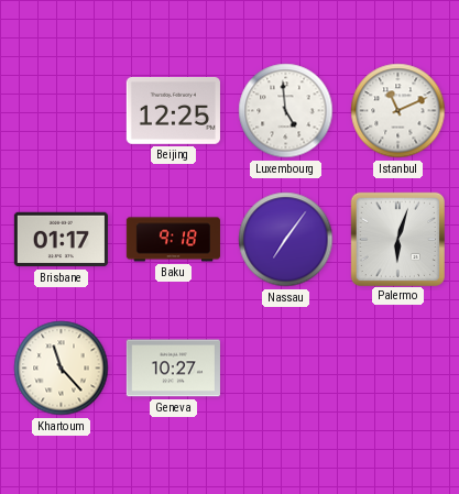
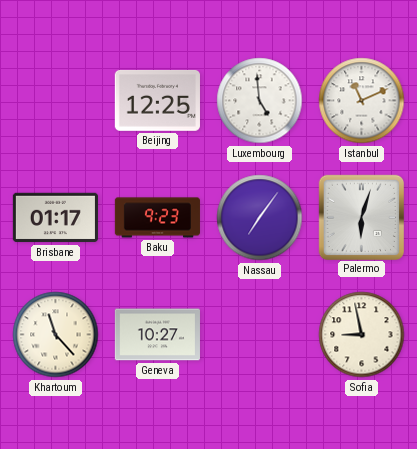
Baku: 9:18 -> 9:23 (157, 218)
Sofia: none -> 8:58 (362, 335)
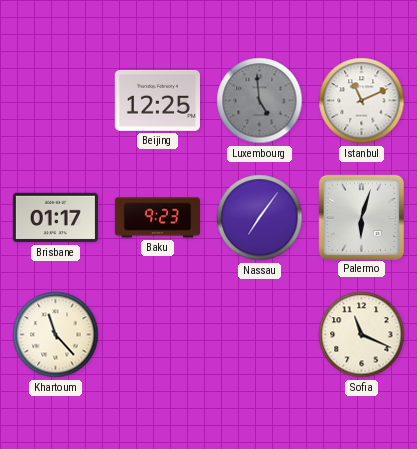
Luxembourg dial: white -> grey (260, 101)
Geneva: 10:27 -> none (157, 335)
Sofia: 8:58 -> 11:19 (362, 335)
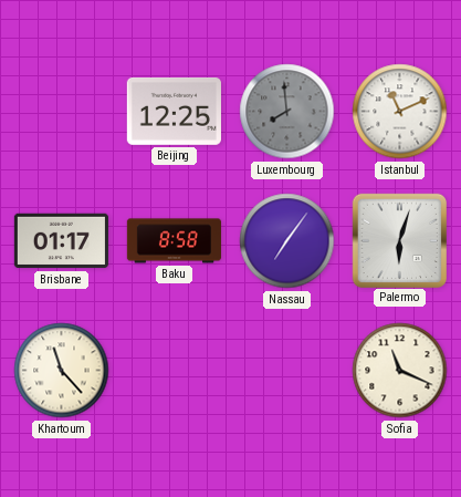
Luxembourg: 4:59 -> 7:59 (287, 112)
Baku: 9:23 -> 8:58 (174, 241)
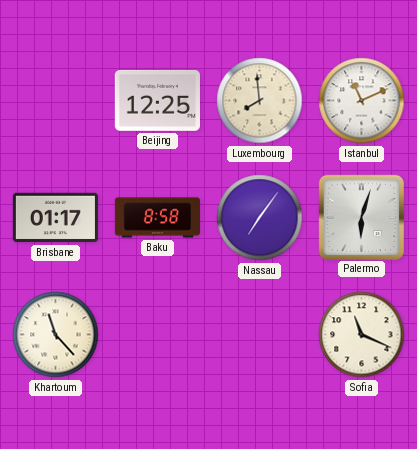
Luxembourg dial: grey -> cream (260, 101)
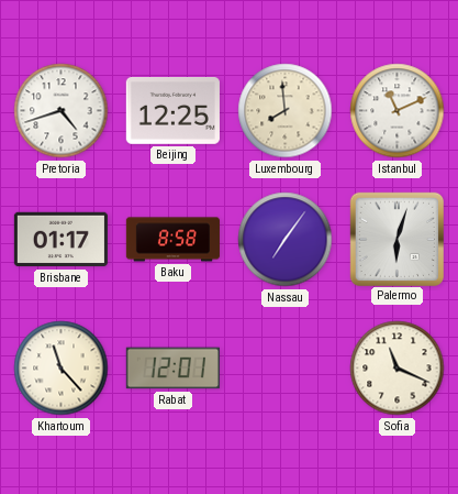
Pretoria: none -> 4:42 (62, 111)
Rabat: none -> 12:01 (172, 369)
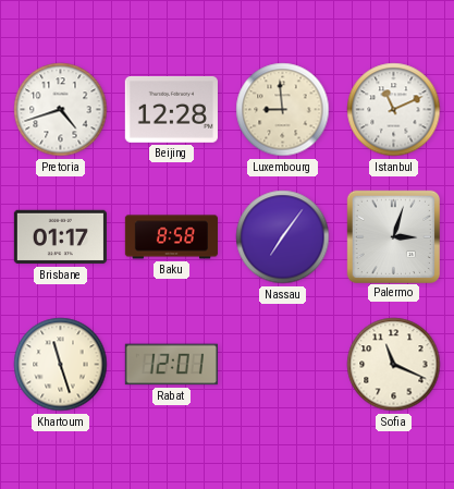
Beijing: 12:25 -> 12:28 (171, 109)
Luxembourg: 7:59 -> 8:59 (283, 110)
Palermo: 6:03 -> 3:03 (393, 236)
Khartoum: 11:23 -> 11:27 (61, 365)
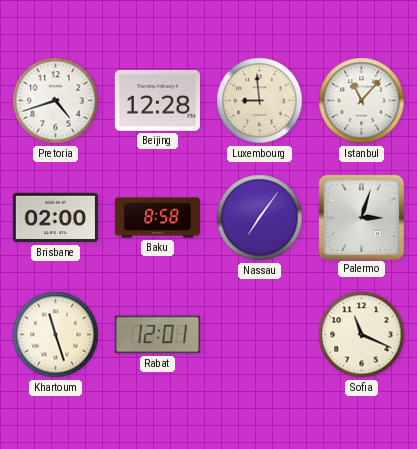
Istanbul: 11:11 -> 11:07 (362, 101)
Brisbane: 01:17 -> 02:00 (55, 218)
